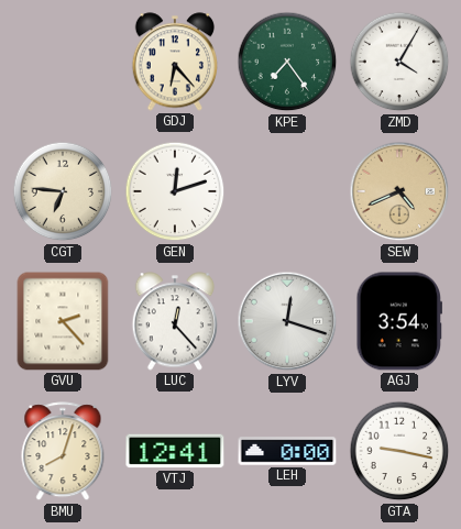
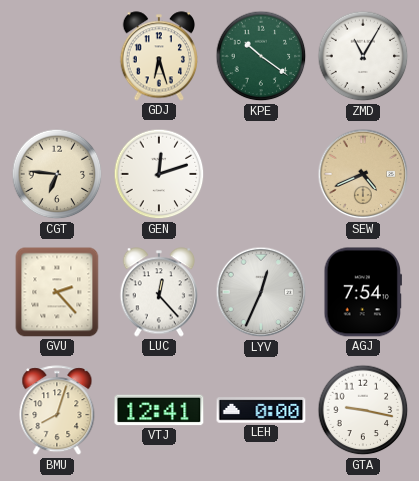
GDJ: 6:23 -> 6:27 (158, 56)
KPE: 7:24 -> 10:21 (261, 56)
ZMD: 4:05 -> 11:05 (363, 56)
LYV: 12:18 -> 12:34 (261, 292)
AGJ: 3:54 -> 7:54 (362, 292)
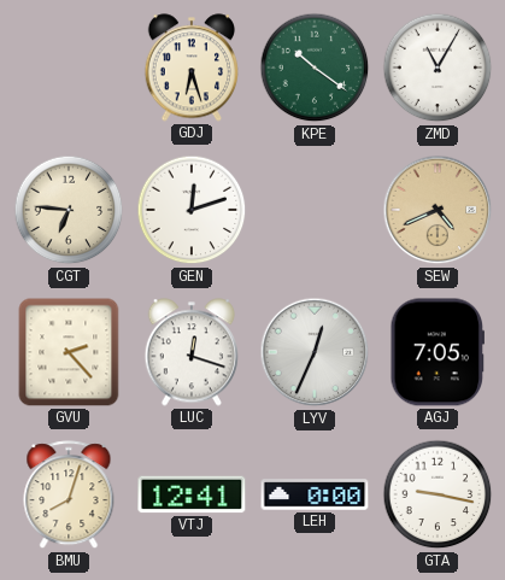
LUC: 12:23 -> 12:18 (190, 352)
AGJ: 7:54 -> 7:05 (436, 352)
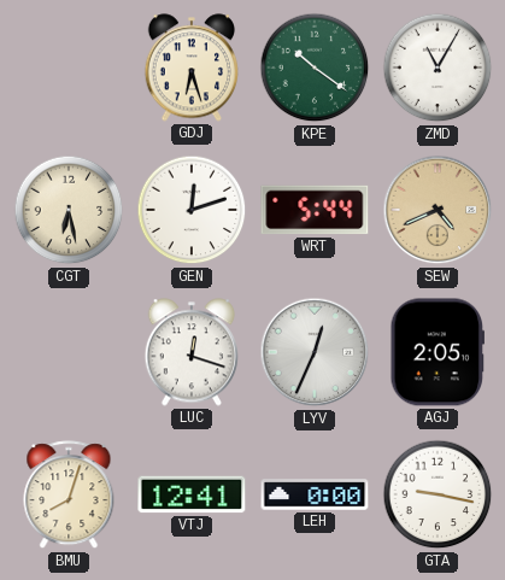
CGT: 6:46 -> 6:28 (69, 210)
WRT: none -> 5:44 (315, 210)
GVU: 2:23 -> none (69, 352)
AGJ: 7:05 -> 2:05 (436, 352)
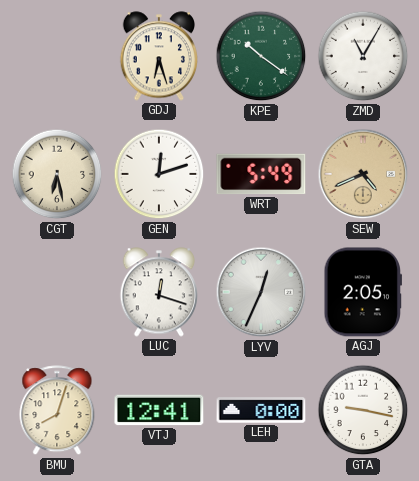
WRT: 5:44 -> 5:49 (261, 174)
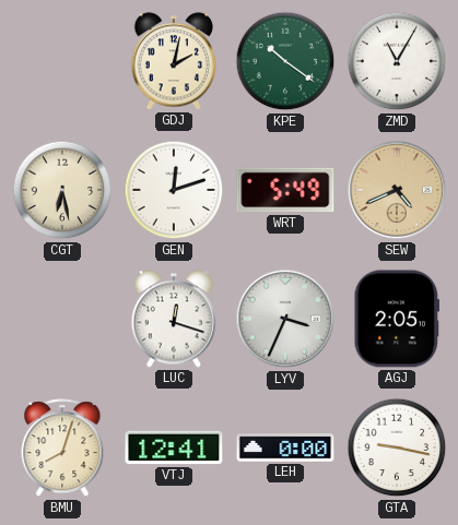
GDJ: 6:27 -> 2:02 (173, 61)
LYV: 12:34 -> 3:34 (285, 319)
